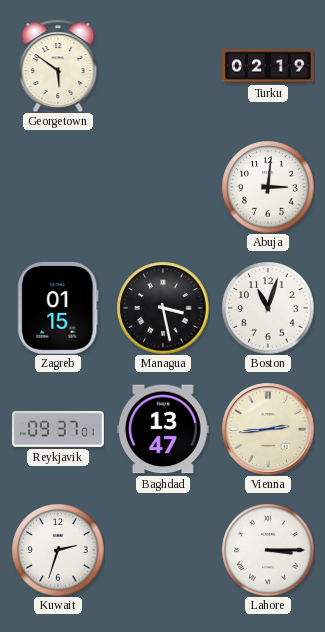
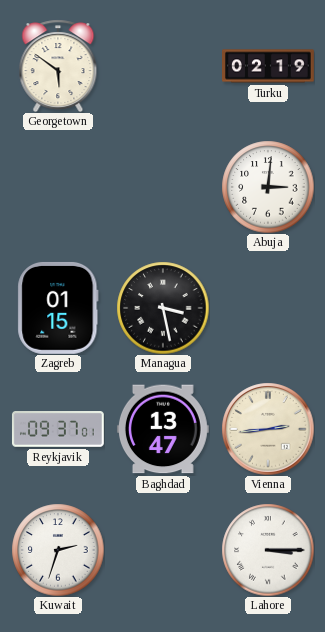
Boston: 11:03 -> none (268, 308)
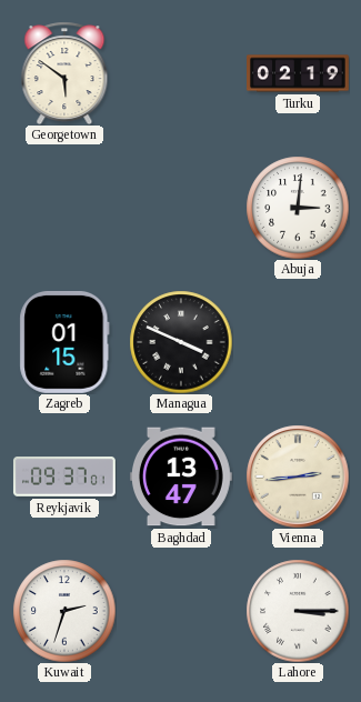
Managua: 3:28 -> 3:49 (181, 342)
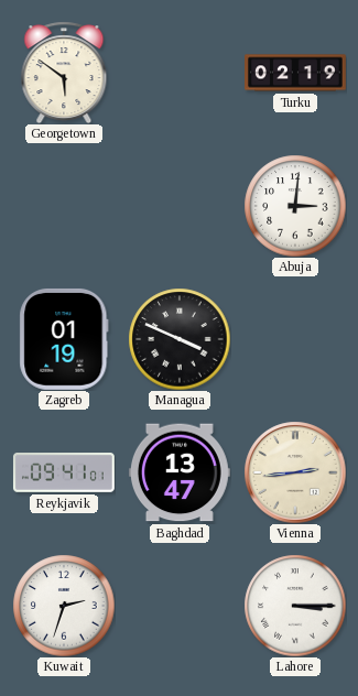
Zagreb: 01:15 -> 01:19 (64, 339)
Reykjavik: 09:37 -> 09:41 (64, 474)
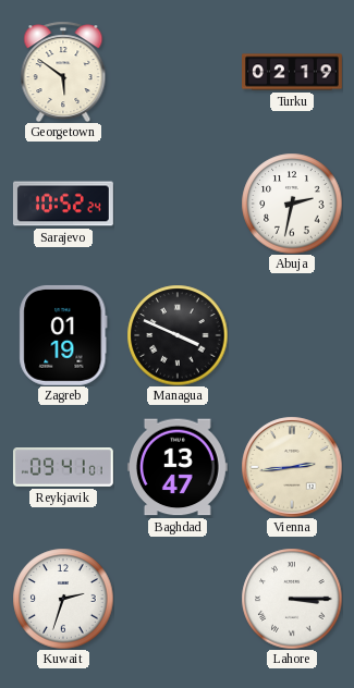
Sarajevo: none -> 10:52 (63, 204)
Abuja: 3:01 -> 2:32 (292, 204)
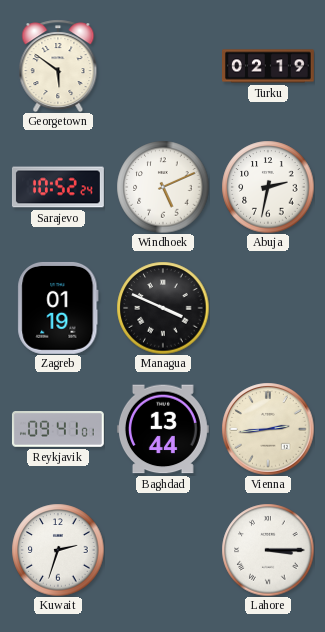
Windhoek: none -> 5:11 (163, 187)
Baghdad: 13:47 -> 13:44 (163, 429)
